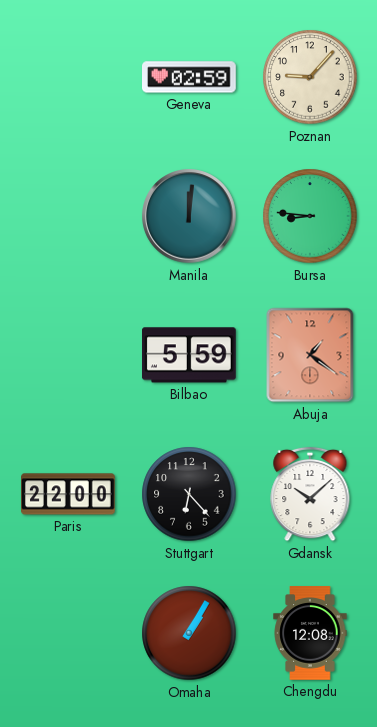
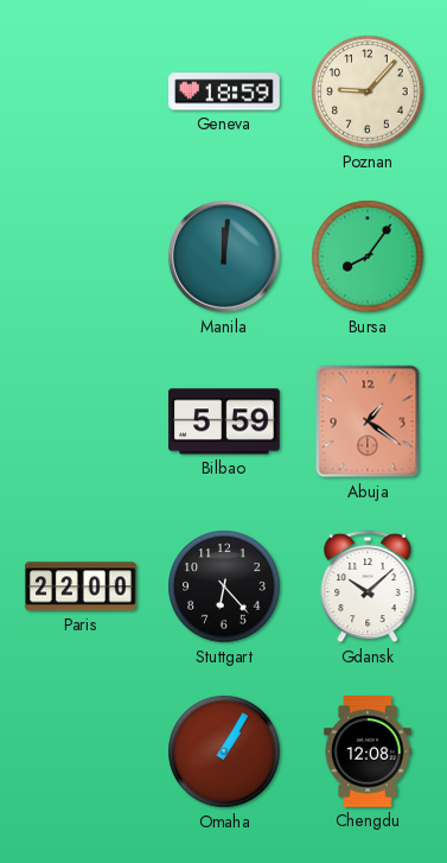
Geneva: 02:59 -> 18:59 (224, 91)
Bursa: 8:46 -> 8:06 (368, 256)
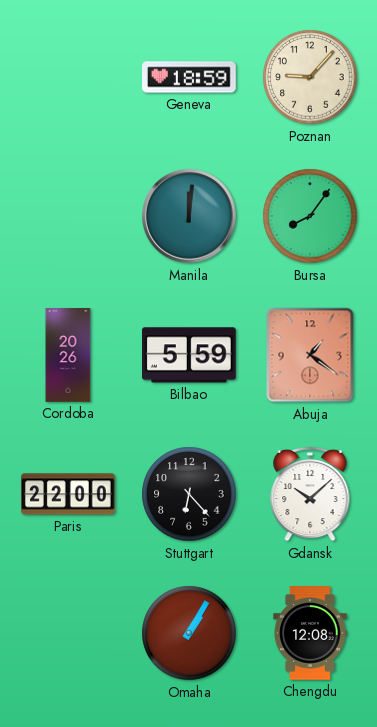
Cordoba: none -> 20:26 (68, 355)
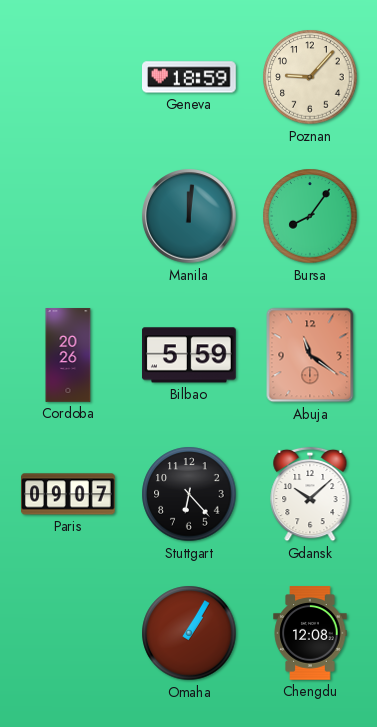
Abuja: 1:21 -> 11:21 (310, 355)
Paris: 22:00 -> 09:07 (68, 494)
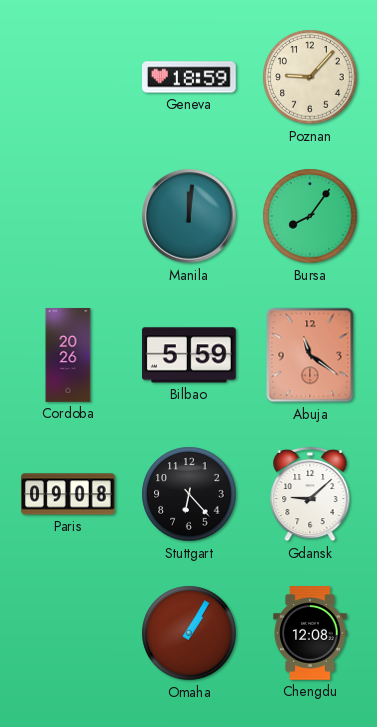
Paris: 09:07 -> 09:08 (68, 494)
Gdansk: 10:08 -> 9:08 (310, 494)
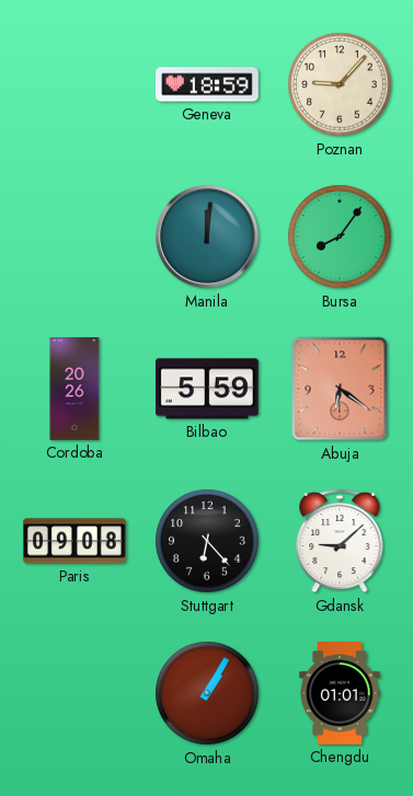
Abuja: 11:21 -> 6:21 (340, 389)
Chengdu: 12:08 -> 01:01 (340, 693)
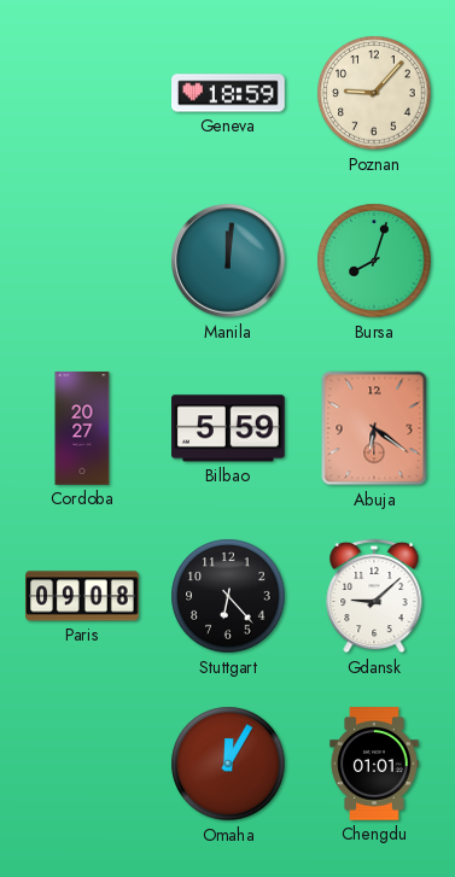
Bursa: 8:06 -> 8:03 (374, 261)
Cordoba: 20:26 -> 20:27 (82, 428)
Omaha: 1:05 -> 12:05 (228, 764)
